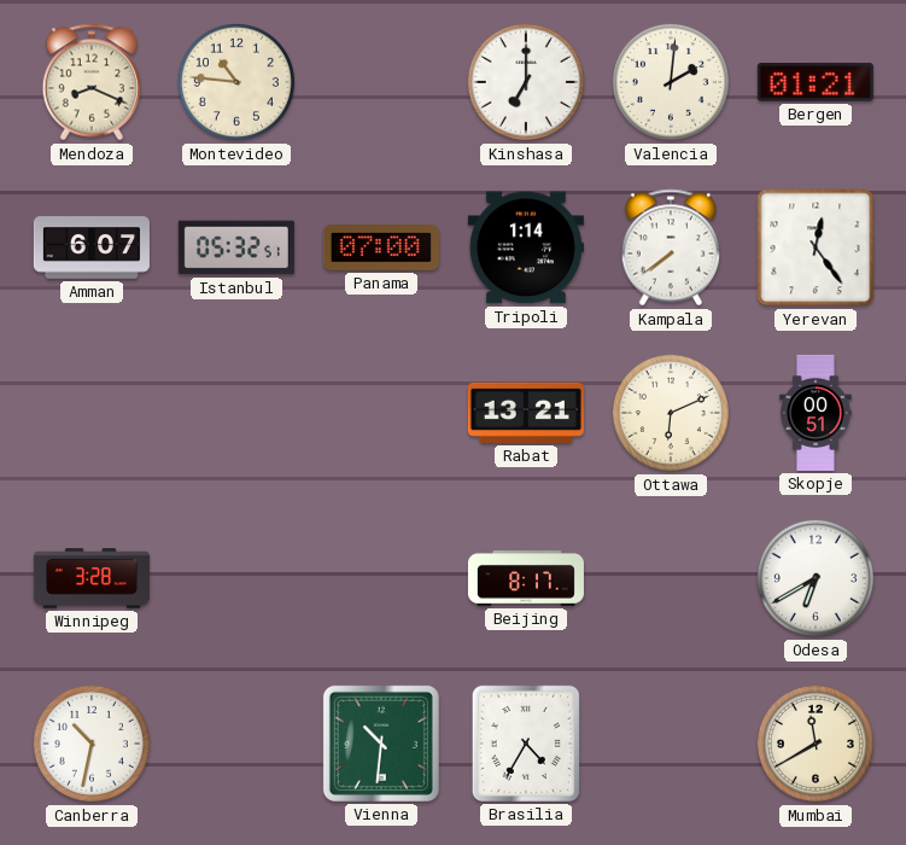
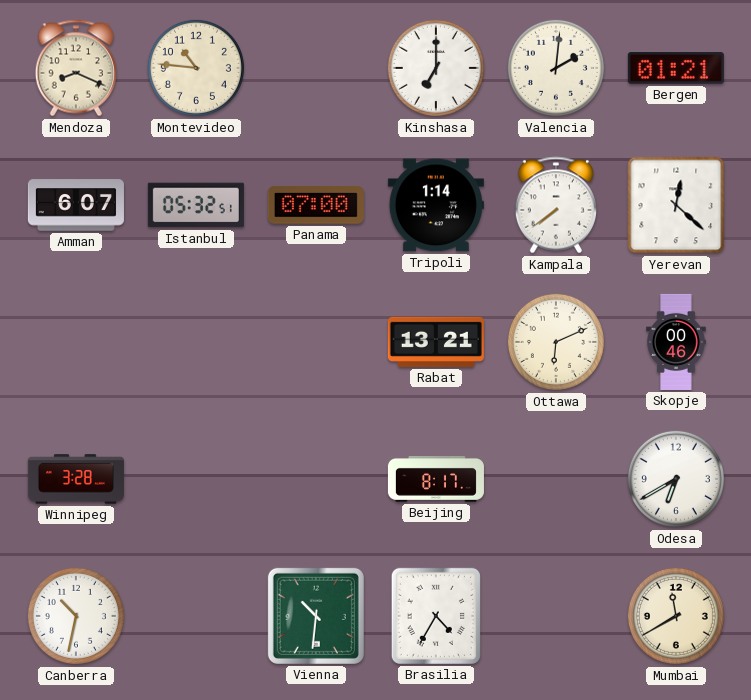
Yerevan: 12:24 -> 12:22 (676, 205)
Skopje: 00:51 -> 00:46 (676, 342)
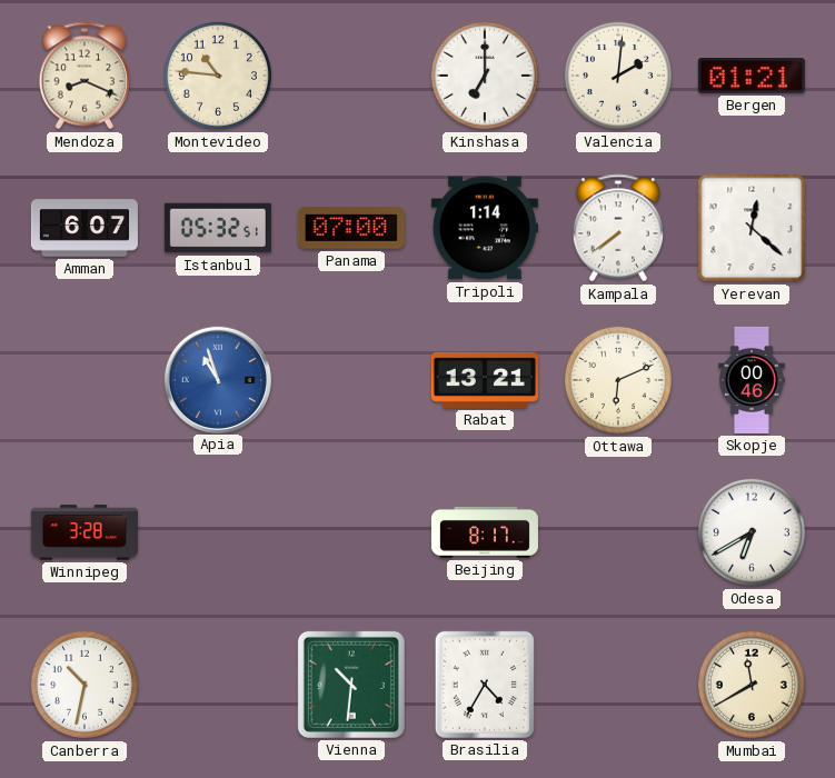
Apia: none -> 10:57 (217, 379)
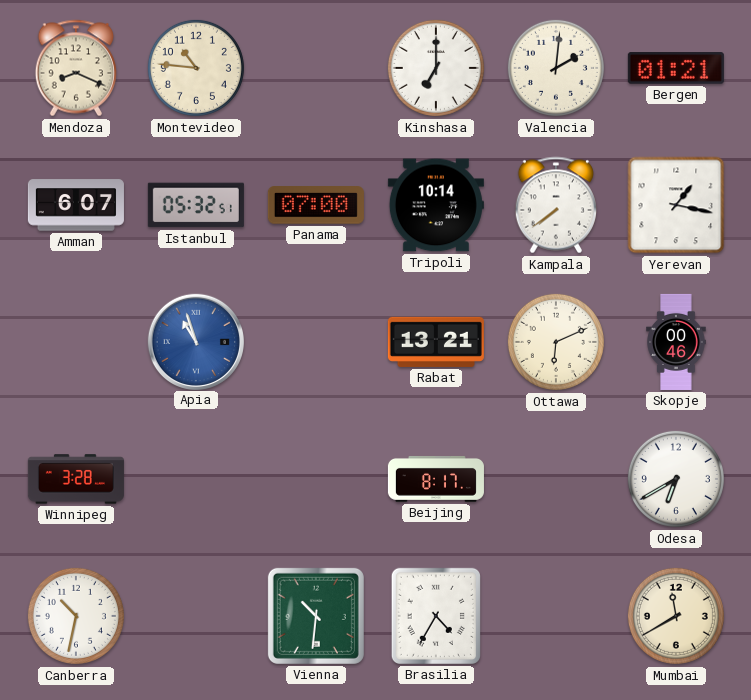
Tripoli: 1:14 -> 10:14 (436, 205)
Yerevan: 12:22 -> 1:17 (676, 205)
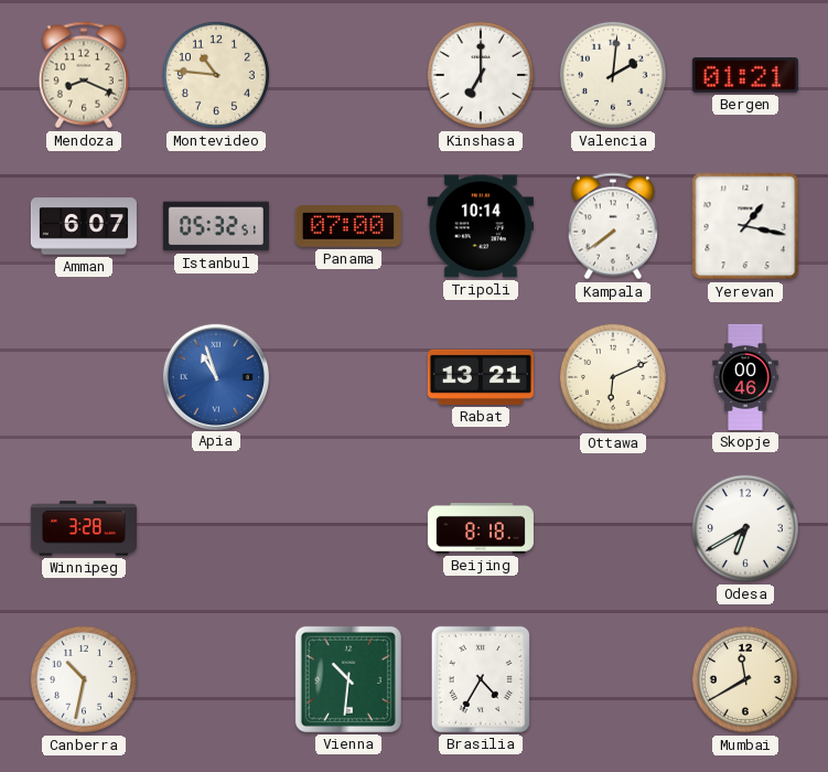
Beijing: 8:17 -> 8:18 (481, 528)
